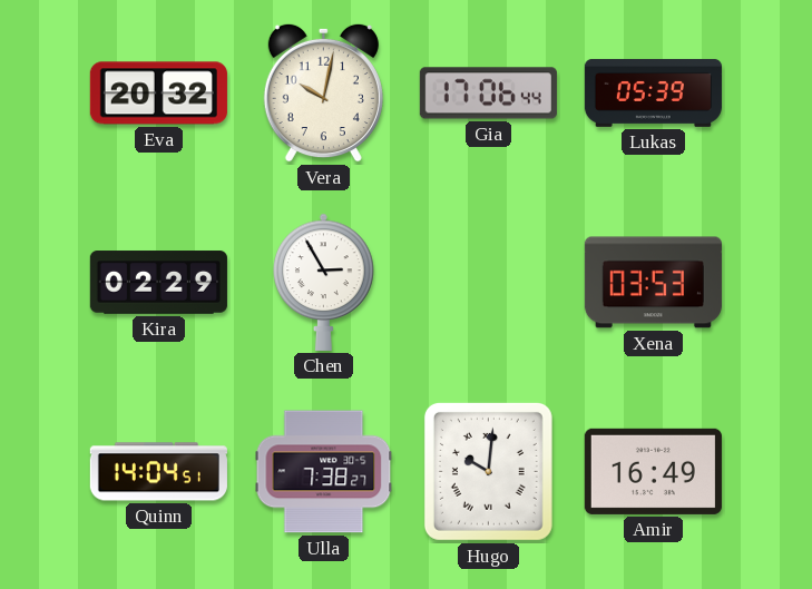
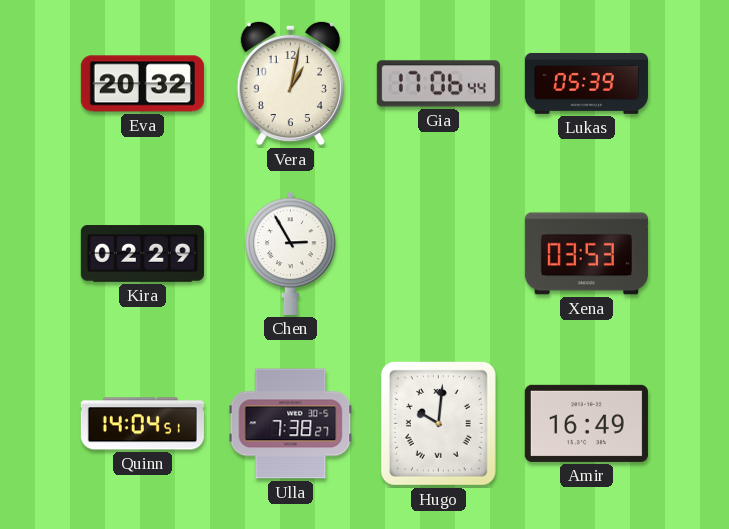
Vera: 10:02 -> 1:02 (290, 83)
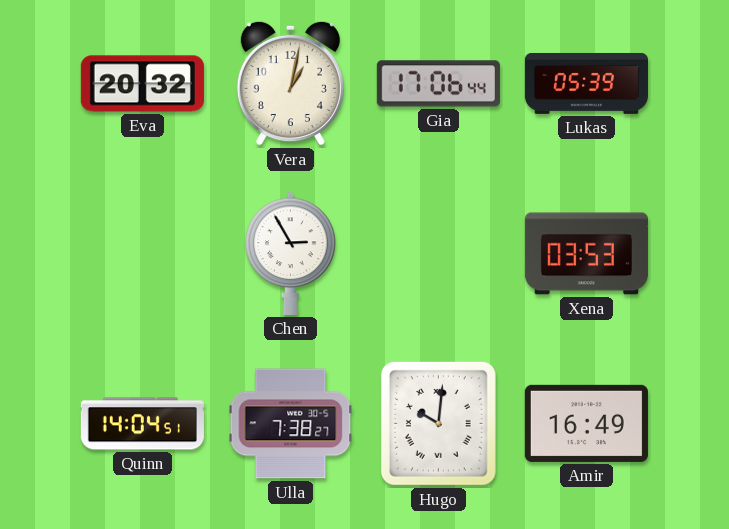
Kira: 02:29 -> none (142, 254)
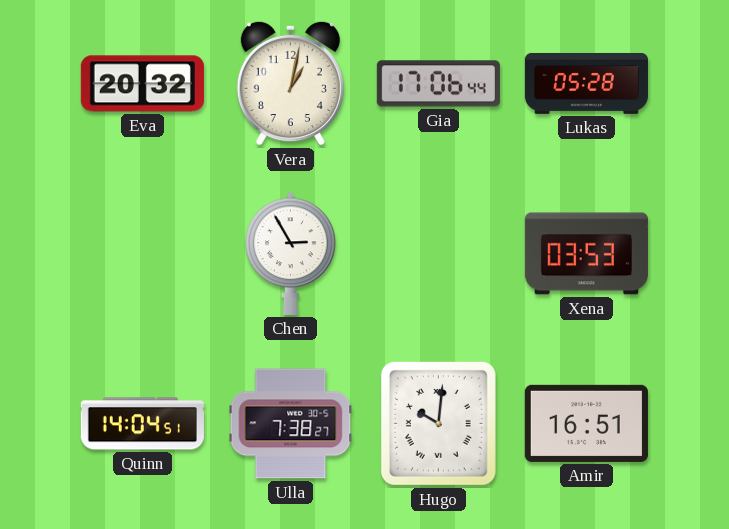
Lukas: 05:39 -> 05:28 (586, 83)
Amir: 16:49 -> 16:51 (586, 423)
